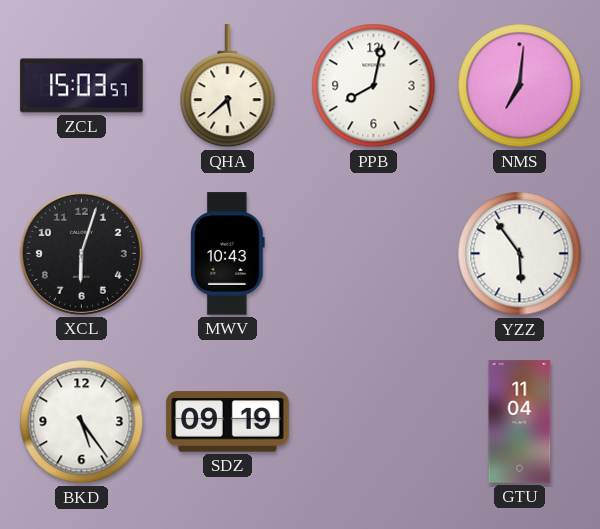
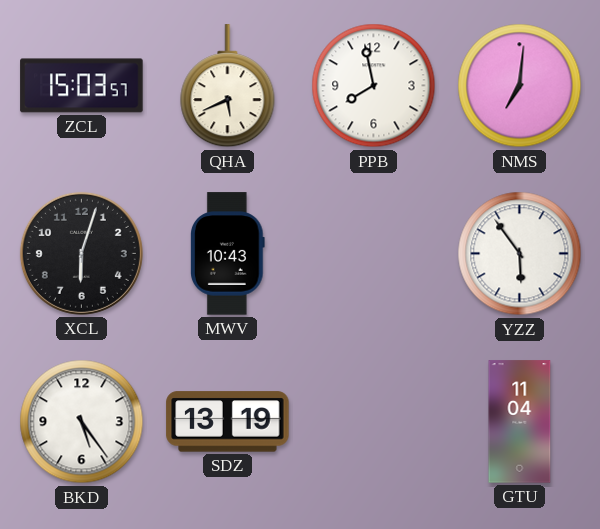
QHA: 5:38 -> 5:41 (228, 86)
PPB: 8:02 -> 7:58 (374, 86)
SDZ: 09:19 -> 13:19 (228, 422)
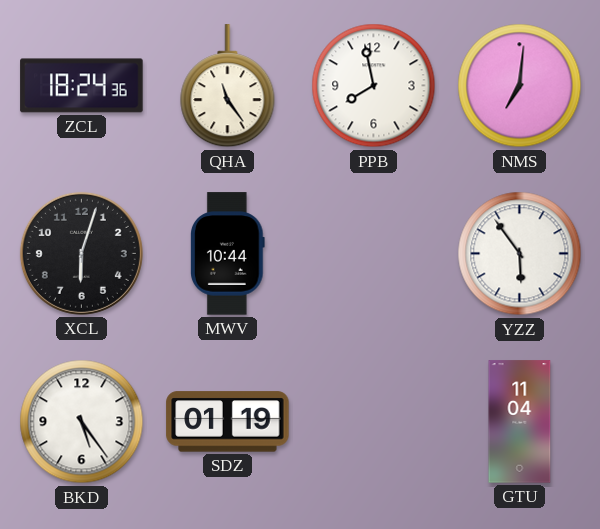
ZCL: 15:03 -> 18:24 (82, 86)
QHA: 5:41 -> 11:24 (228, 86)
MWV: 10:43 -> 10:44 (228, 254)
SDZ: 13:19 -> 01:19 (228, 422)
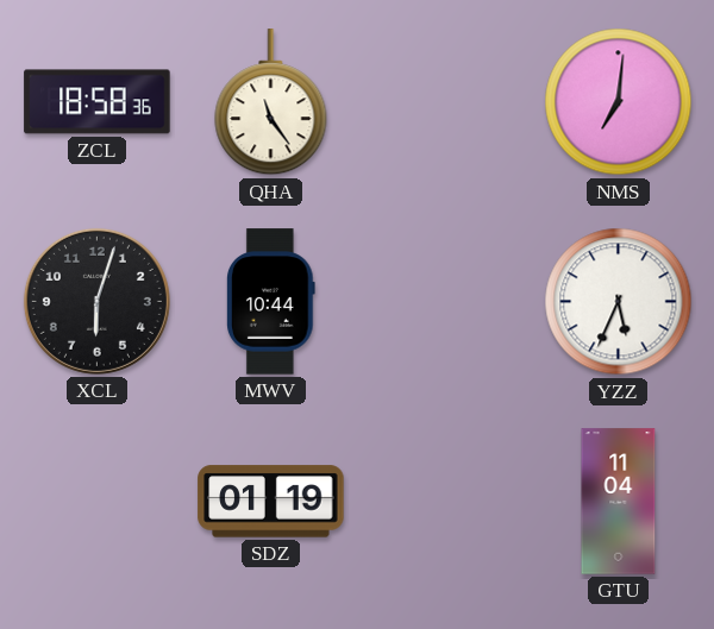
ZCL: 18:24 -> 18:58 (98, 102)
PPB: 7:58 -> none (374, 86)
YZZ: 5:54 -> 5:34 (619, 302)
BKD: 5:24 -> none (82, 422)
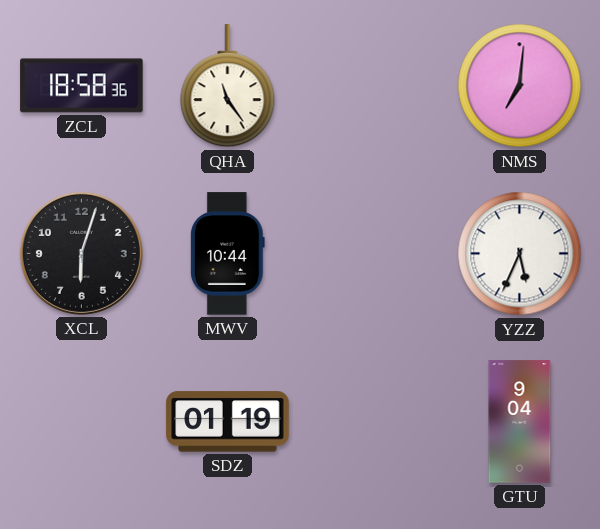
GTU: 11:04 -> 9:04 (520, 422)
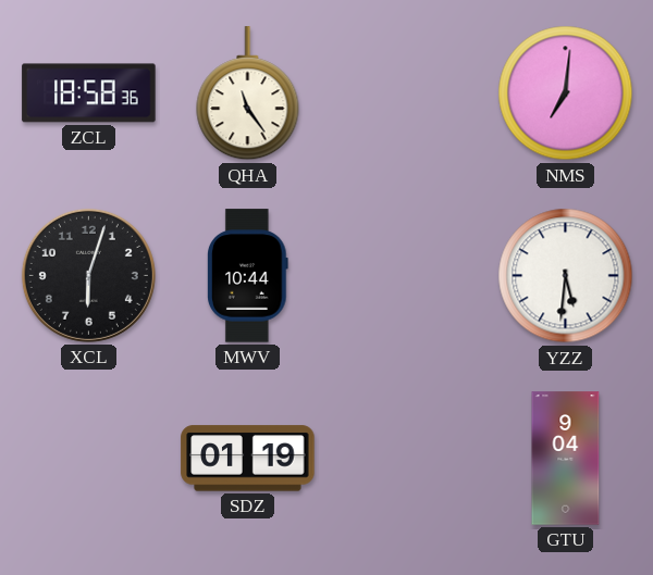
YZZ: 5:34 -> 5:31 (566, 276)
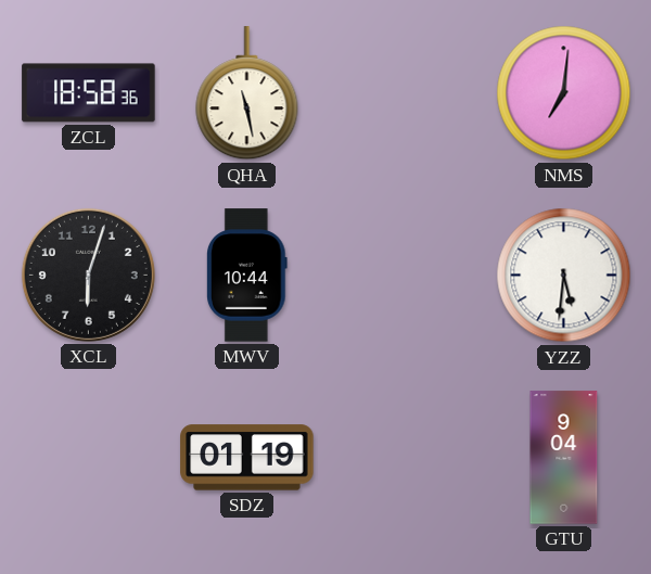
QHA: 11:24 -> 11:28 (247, 93)
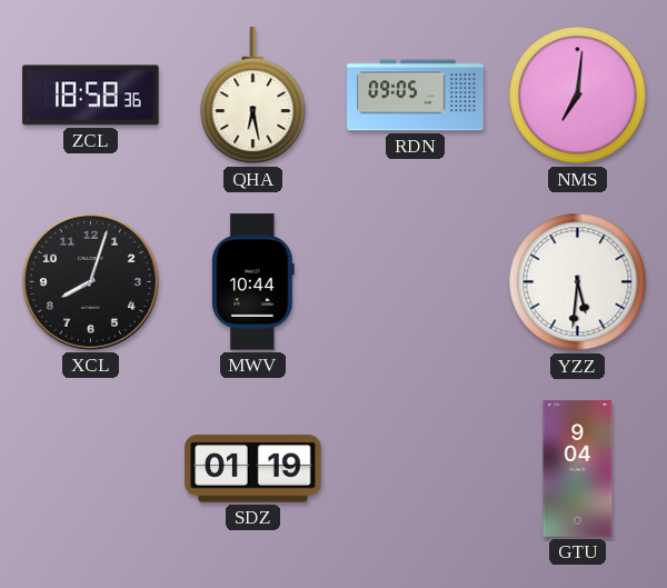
QHA: 11:28 -> 6:28 (253, 96)
RDN: none -> 09:05 (416, 96)
XCL: 6:03 -> 8:03 (90, 281)
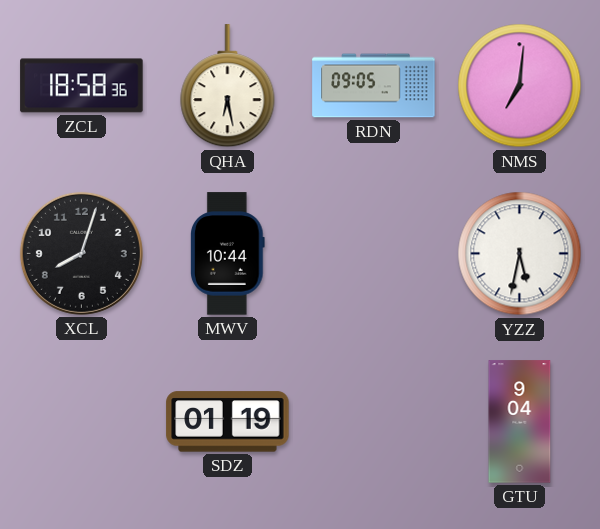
YZZ: 5:31 -> 5:32 (520, 254)
